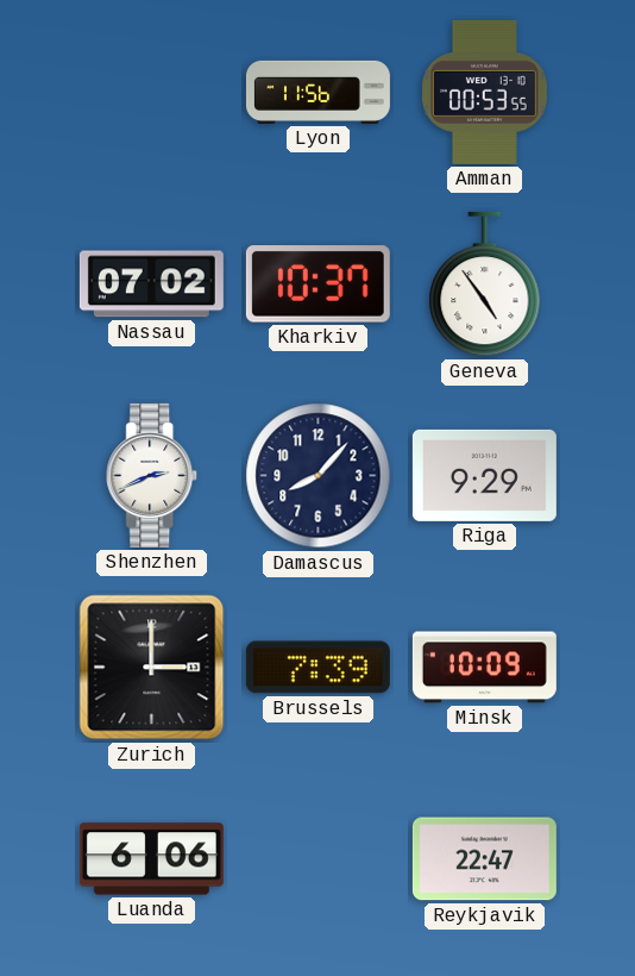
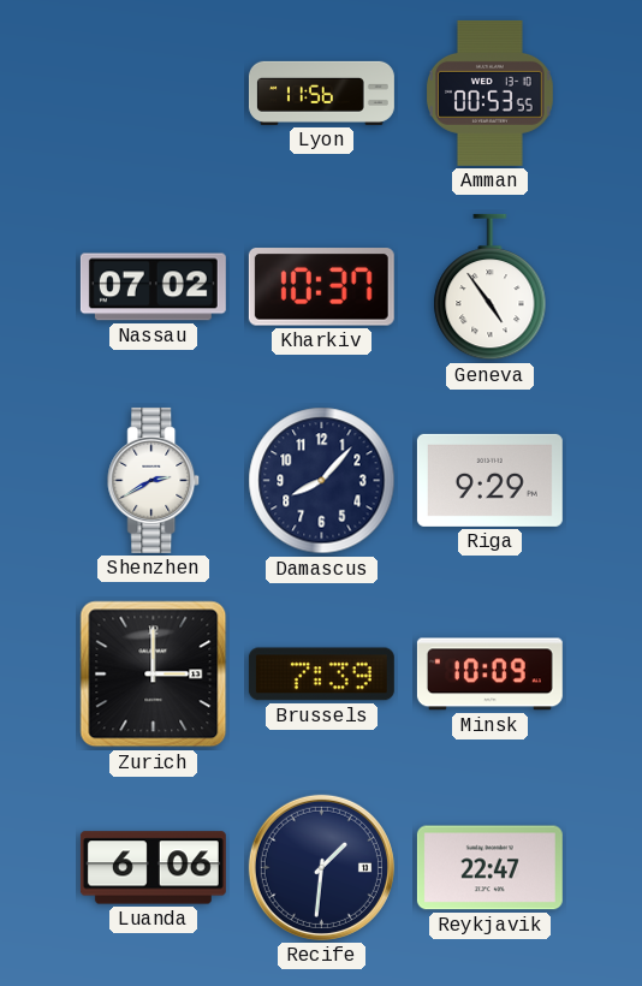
Shenzhen: 2:41 -> 2:40 (154, 480)
Recife: none -> 1:31 (321, 867)
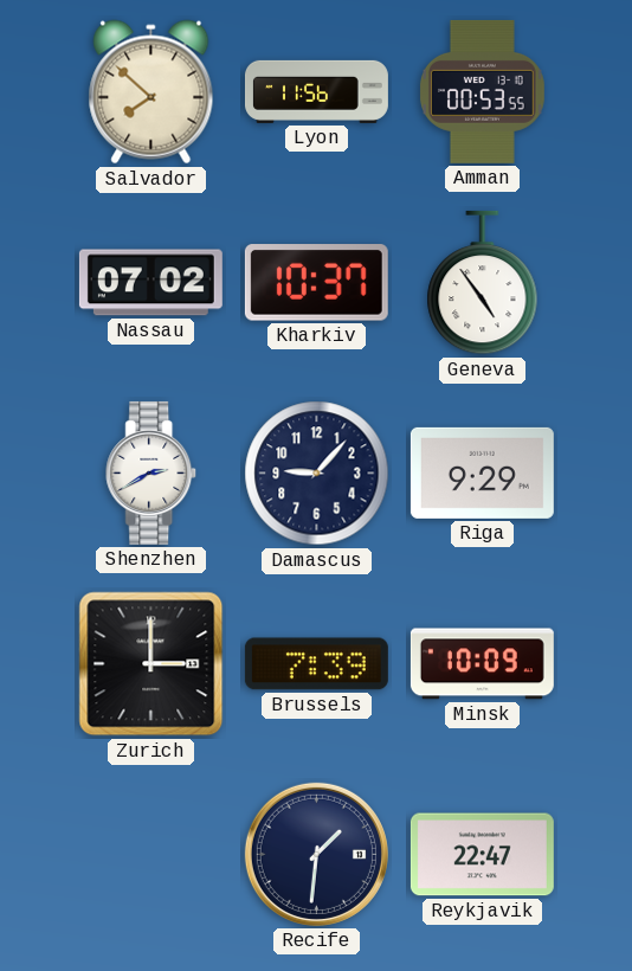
Salvador: none -> 7:52 (151, 92)
Damascus: 8:07 -> 9:07 (317, 474)
Luanda: 6:06 -> none (153, 868)
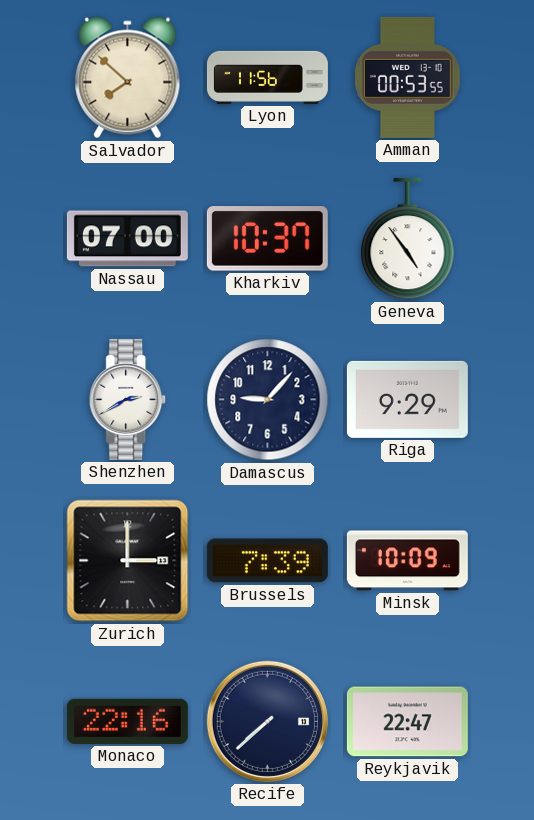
Nassau: 07:02 -> 07:00 (127, 239)
Monaco: none -> 22:16 (127, 721)
Recife: 1:31 -> 7:38 (267, 721)
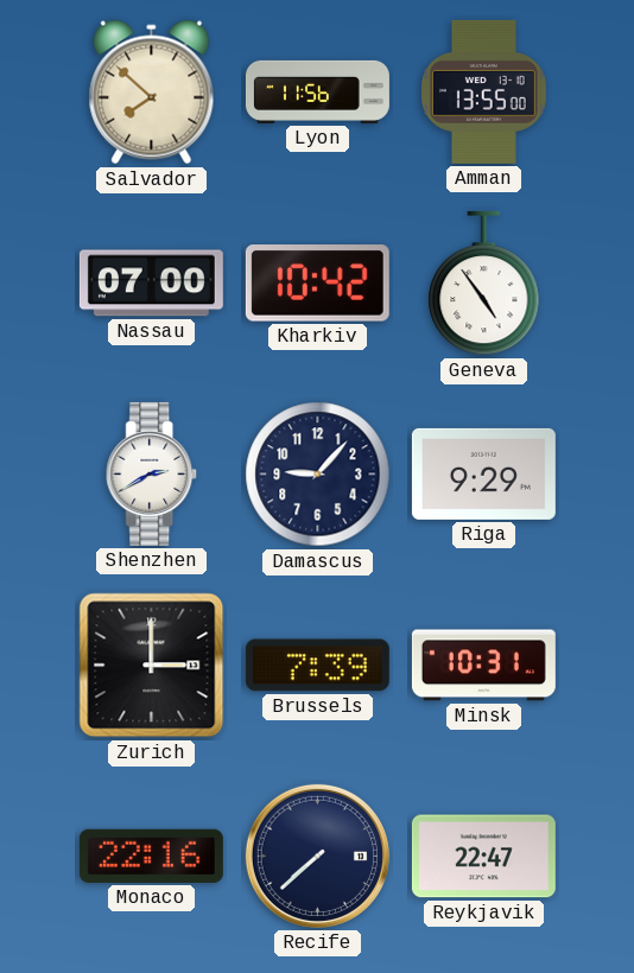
Amman: 00:53 -> 13:55 (483, 91)
Kharkiv: 10:37 -> 10:42 (317, 284)
Minsk: 10:09 -> 10:31 (483, 666)
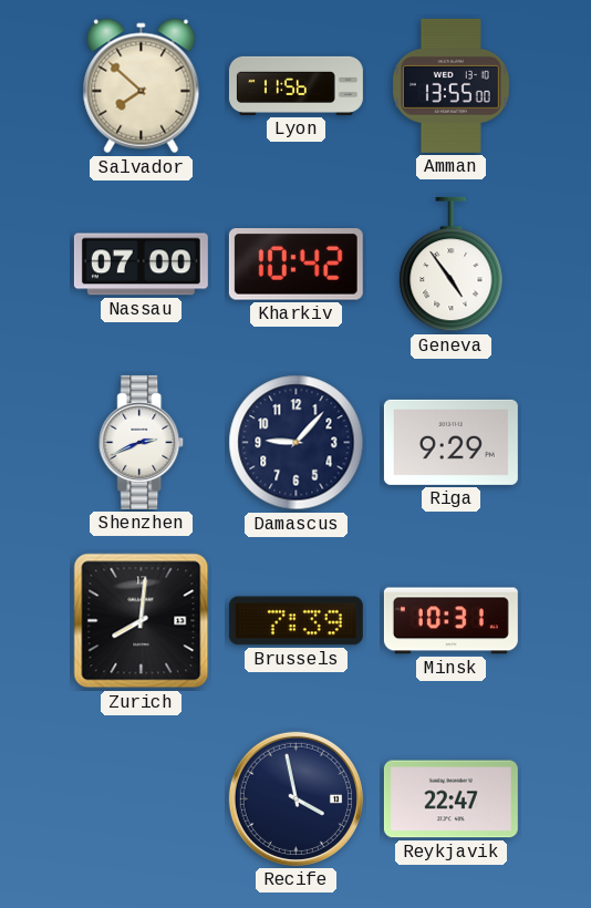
Shenzhen: 2:40 -> 2:41 (142, 442)
Zurich: 3:00 -> 8:01 (142, 621)
Monaco: 22:16 -> none (151, 856)
Recife: 7:38 -> 3:58 (295, 798)
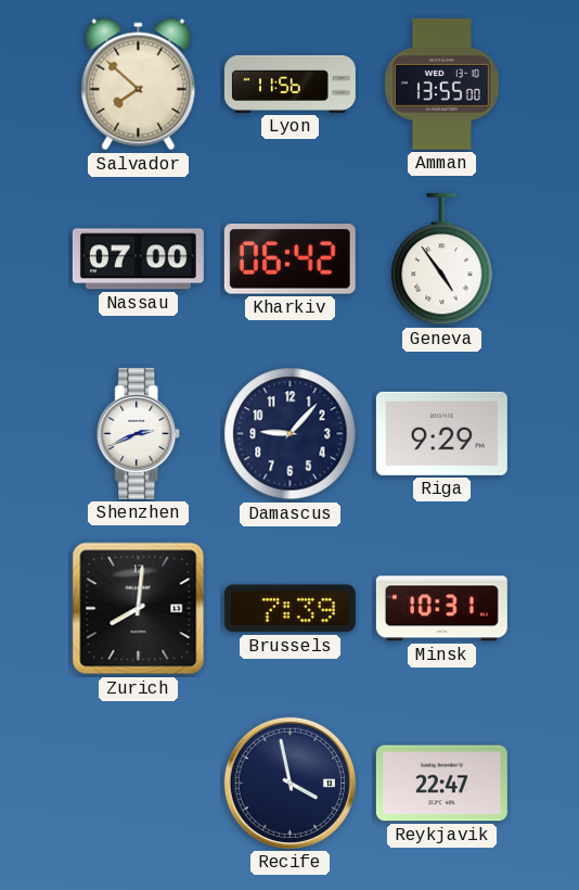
Kharkiv: 10:42 -> 06:42 (289, 259)
